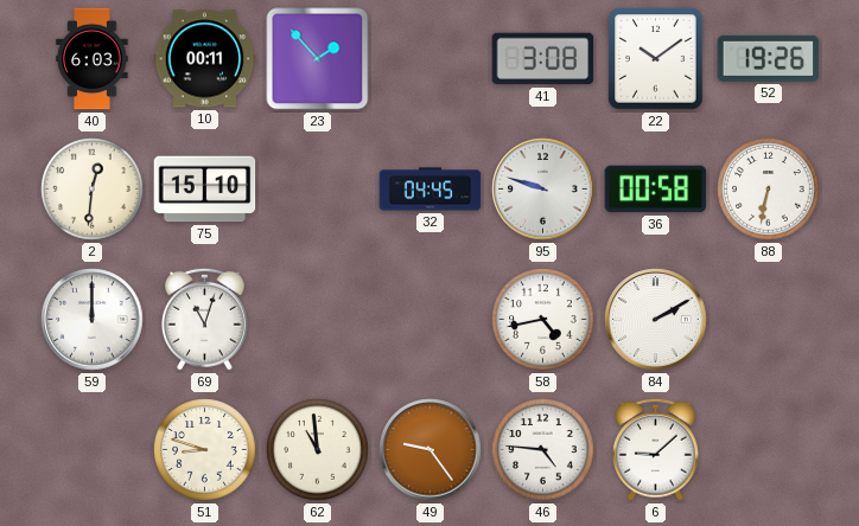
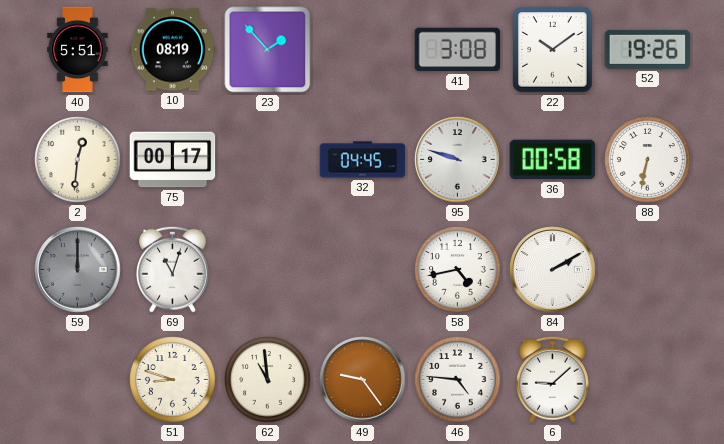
40: 6:03 -> 5:51 (78, 50)
10: 00:11 -> 08:19 (173, 50)
75: 15:10 -> 00:17 (173, 160)
59 dial: white -> grey (78, 270)
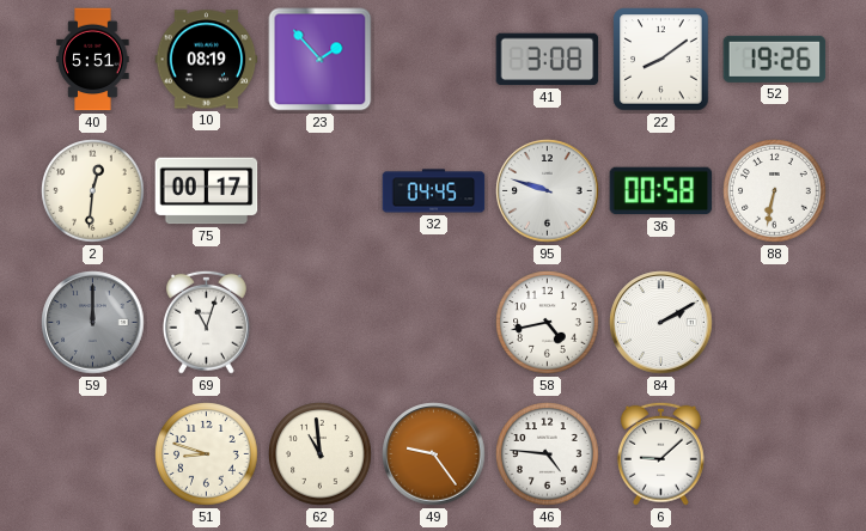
22: 10:09 -> 8:09 (661, 60)
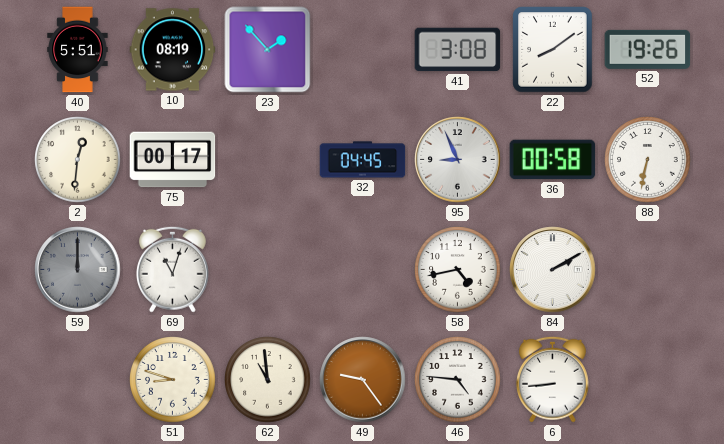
95: 9:48 -> 8:56 (458, 160)
6: 9:08 -> 8:44 (552, 379)
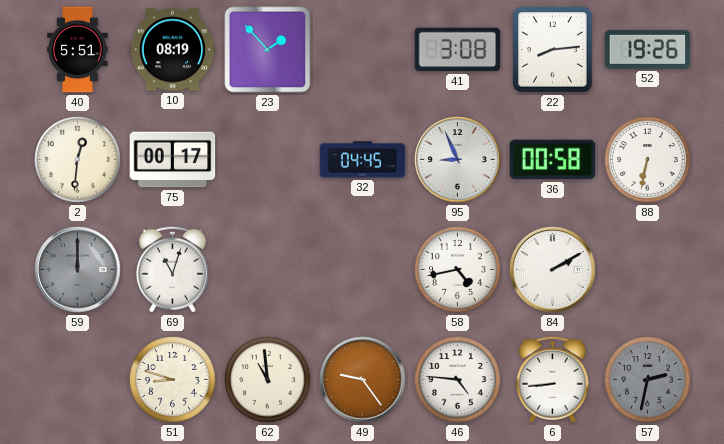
22: 8:09 -> 8:14 (553, 50)
57: none -> 2:32 (648, 380)
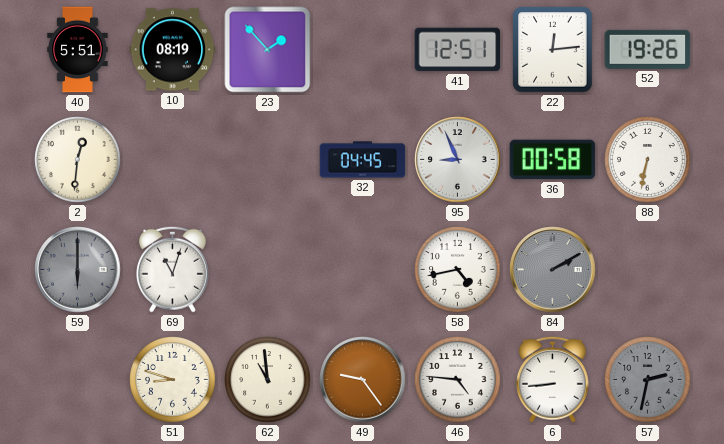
41: 3:08 -> 12:51 (458, 50)
22: 8:14 -> 12:14 (553, 50)
75: 00:17 -> none (173, 160)
59: 12:00 -> 6:00 (78, 270)
84 dial: white -> grey (553, 270)
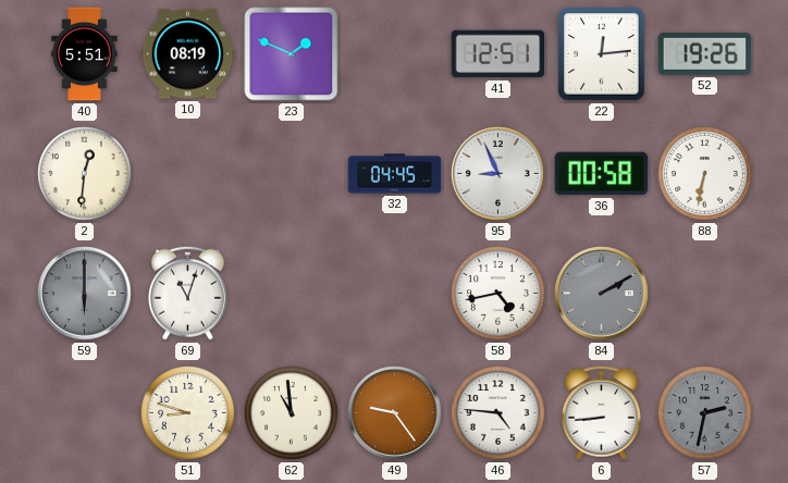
23: 1:53 -> 1:49 (292, 54)
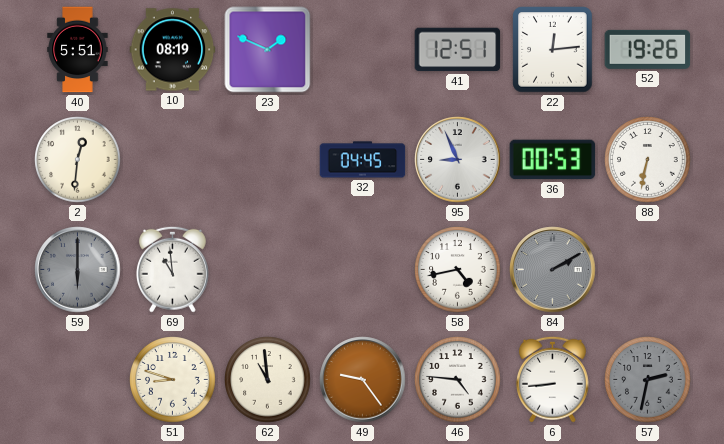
36: 00:58 -> 00:53 (553, 160)
69: 11:03 -> 10:59 (172, 269)
